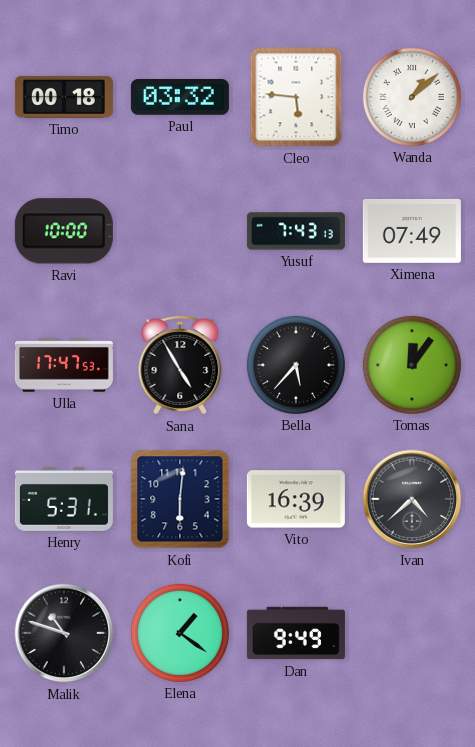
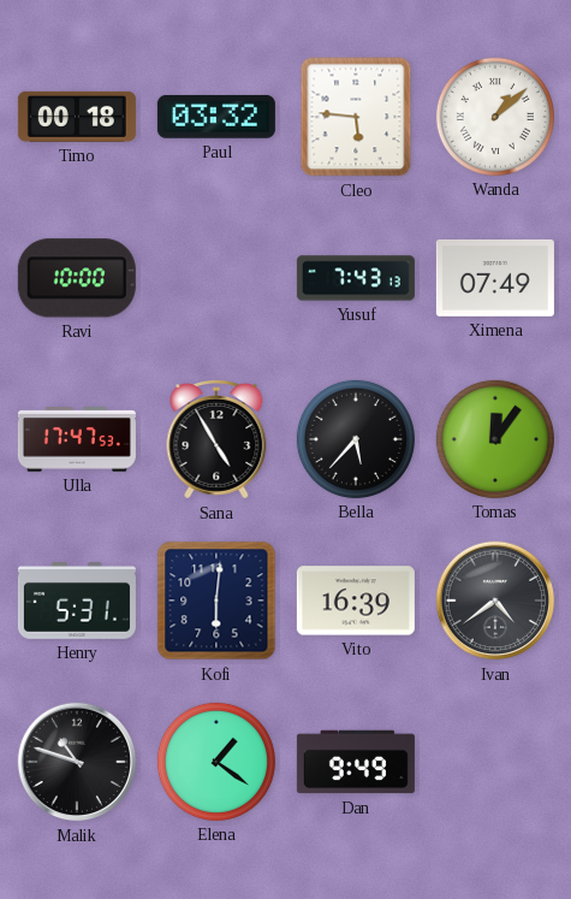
Ivan: 4:38 -> 4:39 (495, 601)
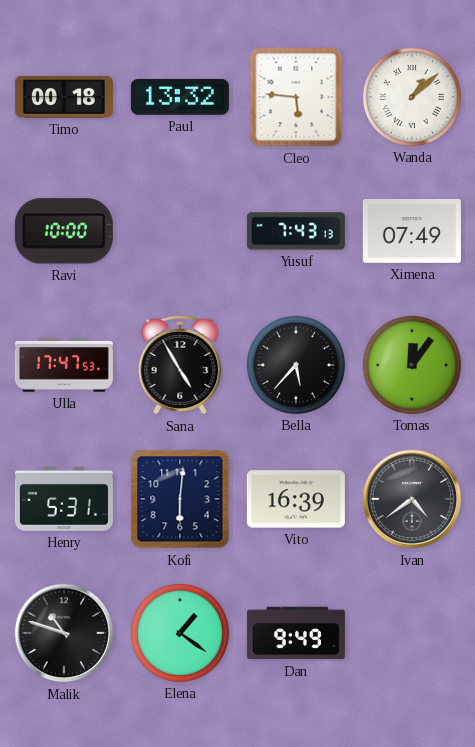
Paul: 03:32 -> 13:32 (180, 97)
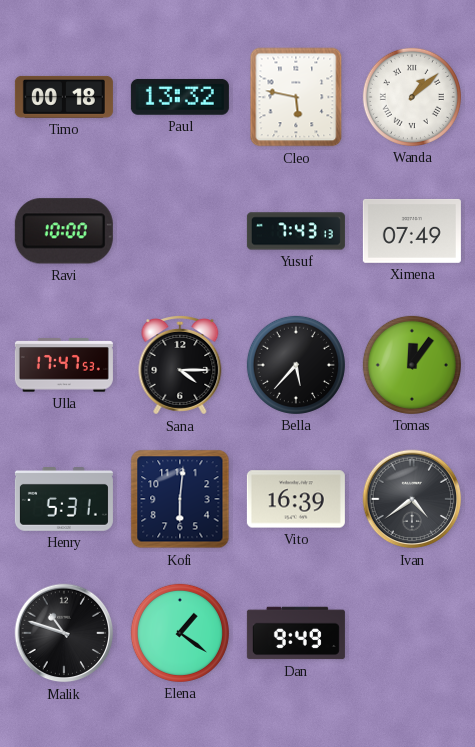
Cleo: 5:46 -> 5:47 (296, 97)
Sana: 4:55 -> 4:15 (180, 366)
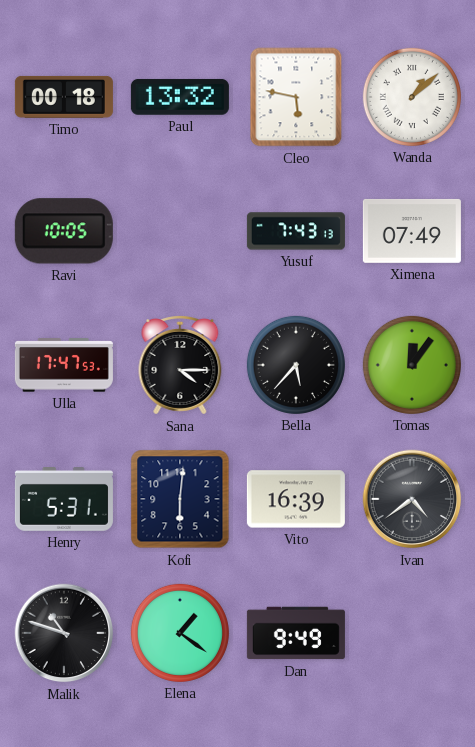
Ravi: 10:00 -> 10:05 (64, 231)
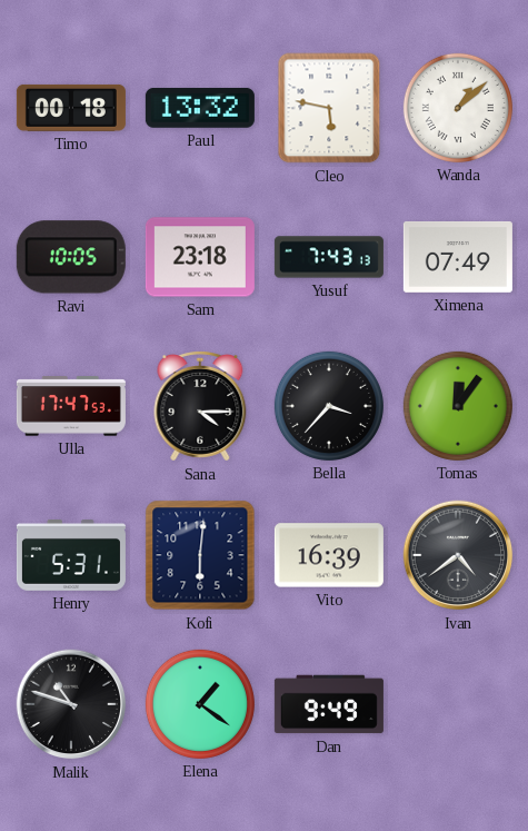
Sam: none -> 23:18 (200, 257)
Bella: 5:37 -> 3:37 (329, 406)
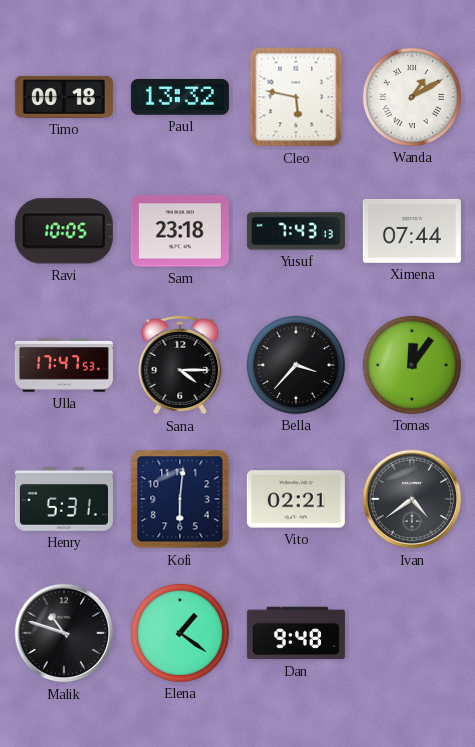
Wanda: 1:08 -> 1:10 (412, 97)
Ximena: 07:49 -> 07:44 (412, 231)
Vito: 16:39 -> 02:21 (296, 499)
Dan: 9:49 -> 9:48 (296, 633)
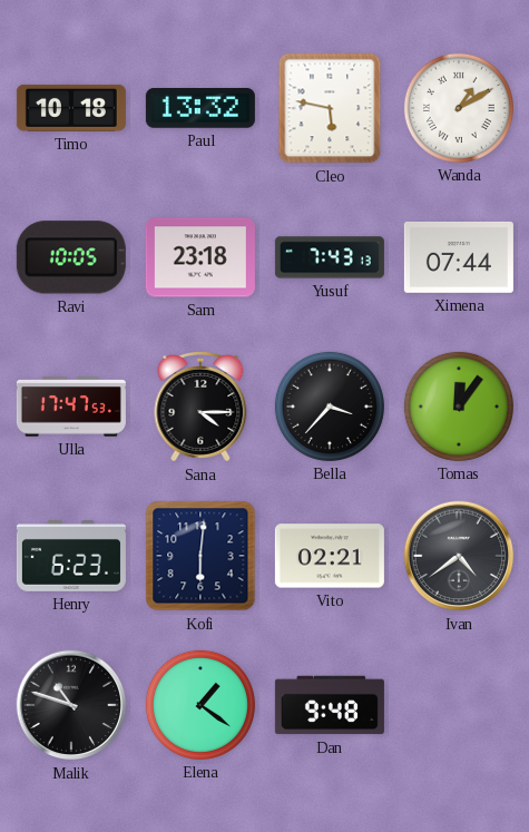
Timo: 00:18 -> 10:18 (71, 108)
Henry: 5:31 -> 6:23 (71, 557)
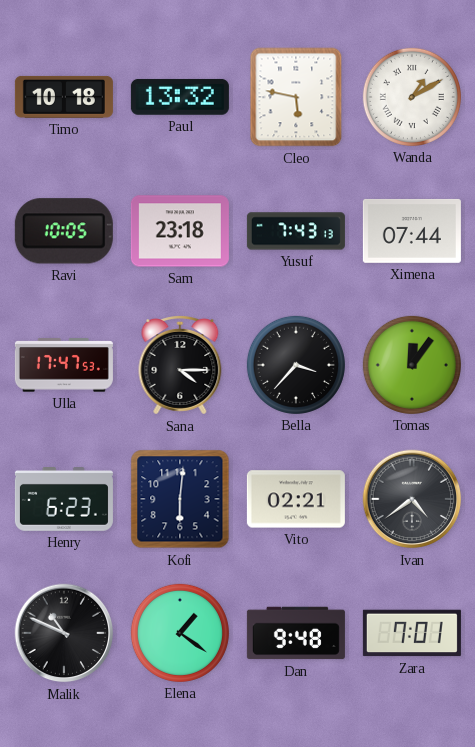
Malik: 10:48 -> 10:49 (64, 633)
Zara: none -> 7:01 (412, 633)
